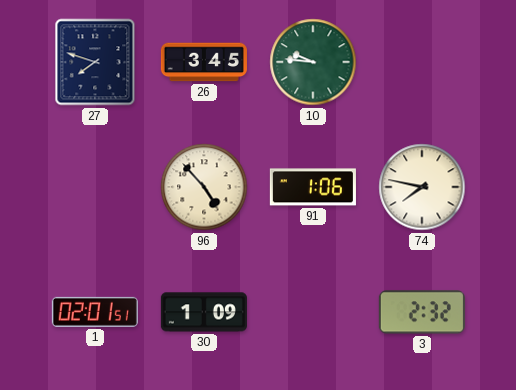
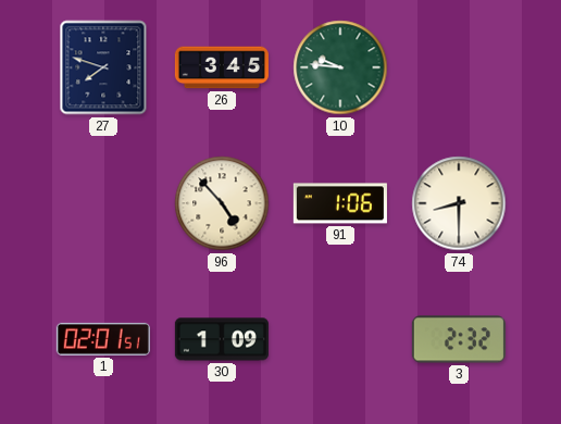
74: 7:47 -> 8:30 (459, 203)
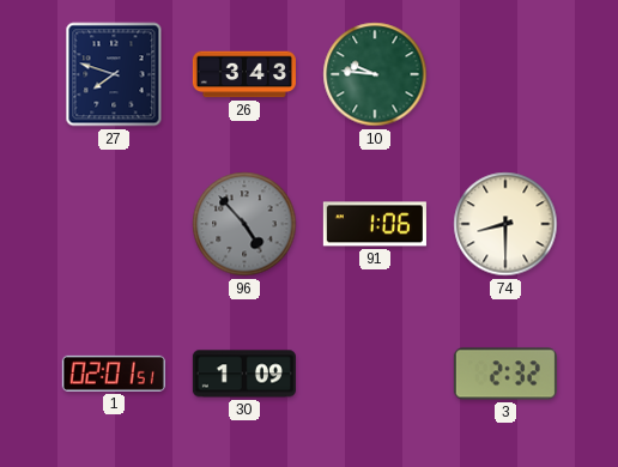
26: 3:45 -> 3:43 (244, 74)
96 dial: cream -> grey (244, 224)
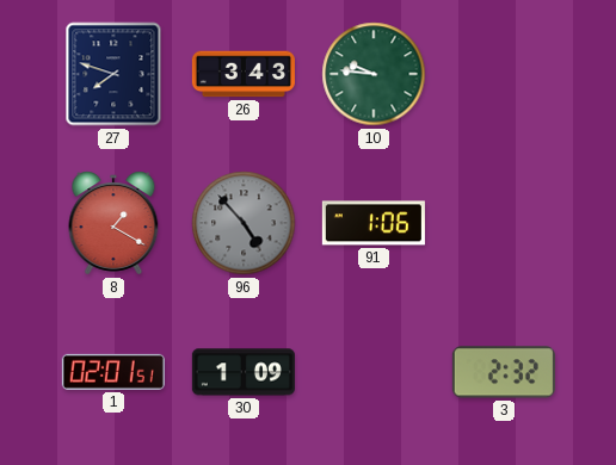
8: none -> 1:20 (113, 223)
74: 8:30 -> none (505, 224)
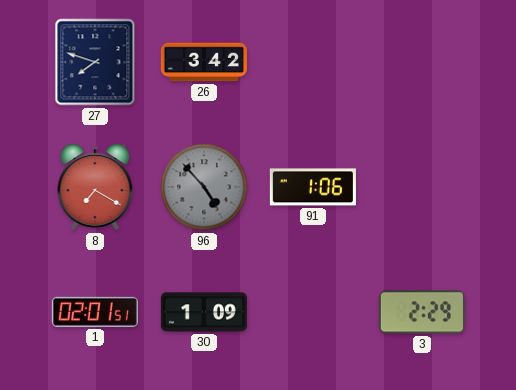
26: 3:43 -> 3:42 (204, 62)
10: 9:46 -> none (374, 74)
8: 1:20 -> 7:20 (95, 187)
3: 2:32 -> 2:29 (422, 312)
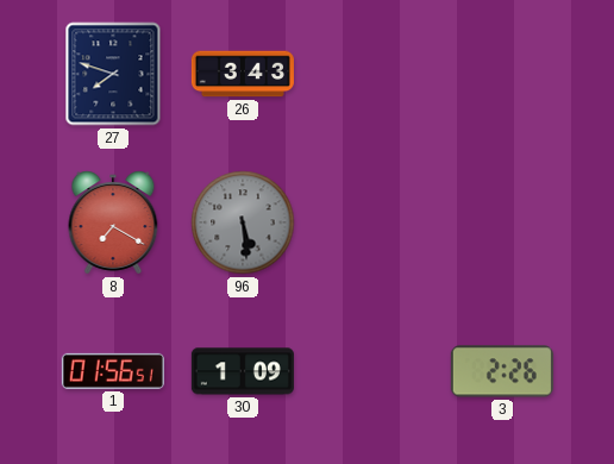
26: 3:42 -> 3:43 (243, 74)
96: 4:53 -> 5:29 (243, 222)
91: 1:06 -> none (313, 187)
1: 02:01 -> 01:56 (113, 371)
3: 2:29 -> 2:26 (502, 371)
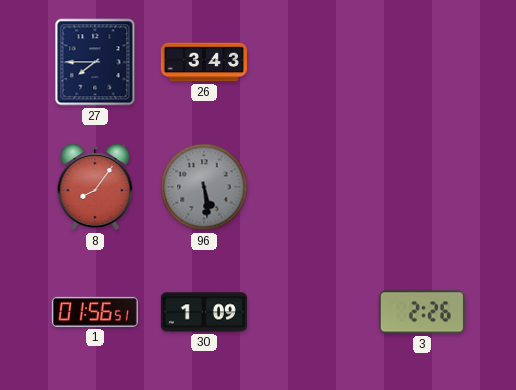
27: 7:48 -> 7:45 (95, 62)
8: 7:20 -> 8:06 (95, 187)
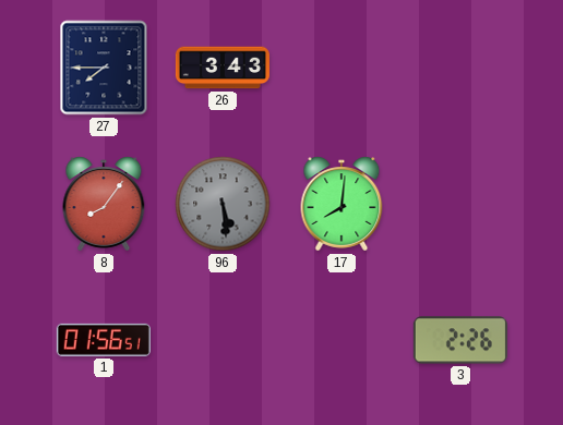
17: none -> 8:01 (342, 204)
30: 1:09 -> none (204, 312)
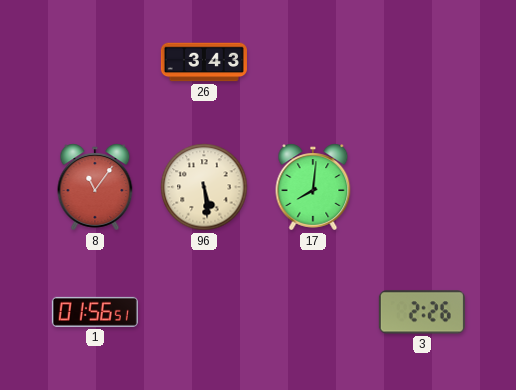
27: 7:45 -> none (104, 68)
8: 8:06 -> 11:06 (95, 187)
96 dial: grey -> cream (204, 187)
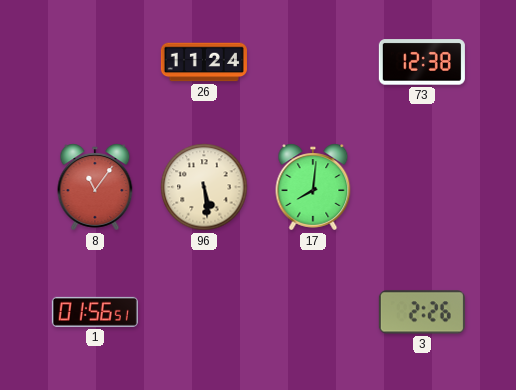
26: 3:43 -> 11:24 (204, 62)
73: none -> 12:38 (422, 62)
